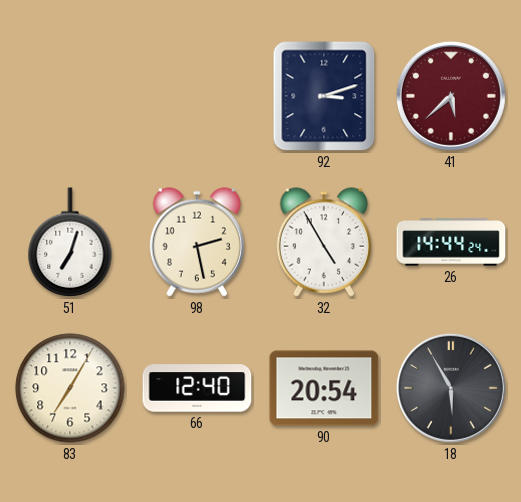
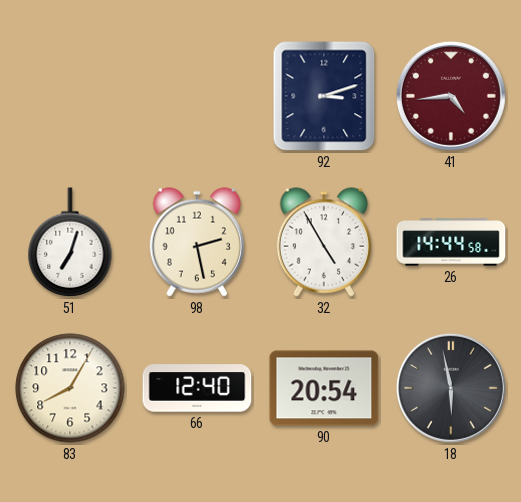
41: 5:38 -> 4:44 (451, 96)
26: 14:44:24 -> 14:44:58 (451, 242)
83: 7:05 -> 8:05 (70, 388)
18: 5:55 -> 5:58 (451, 388)
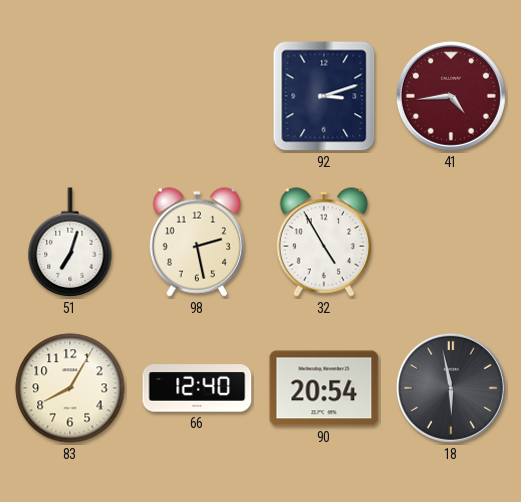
26: 14:44 -> none (451, 242)
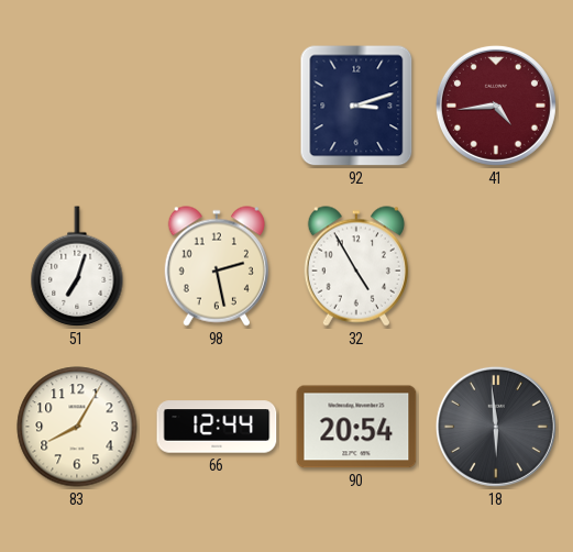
66: 12:40 -> 12:44 (217, 427)
18: 5:58 -> 5:59 (496, 427)
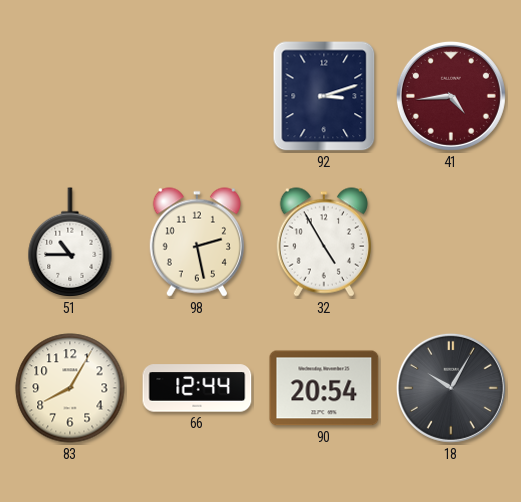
51: 7:03 -> 10:45 (70, 242)
18: 5:59 -> 10:05 (451, 388)
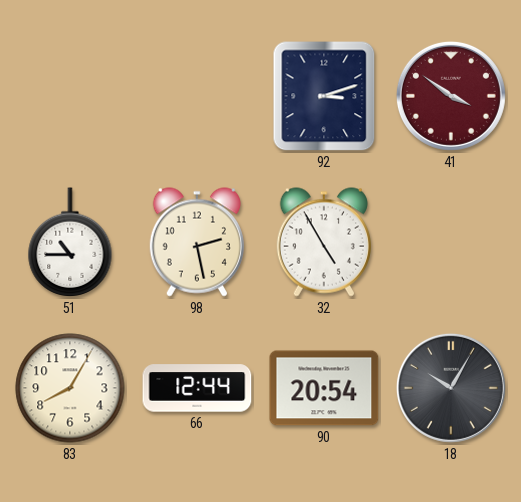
41: 4:44 -> 3:51 (451, 96)
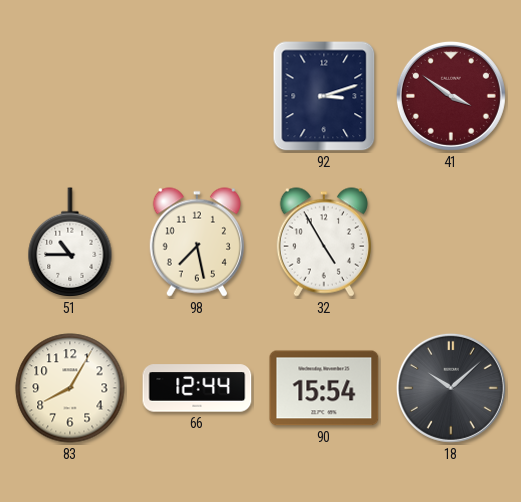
98: 2:28 -> 7:28 (197, 242)
90: 20:54 -> 15:54 (324, 388)
18: 10:05 -> 10:08 (451, 388)
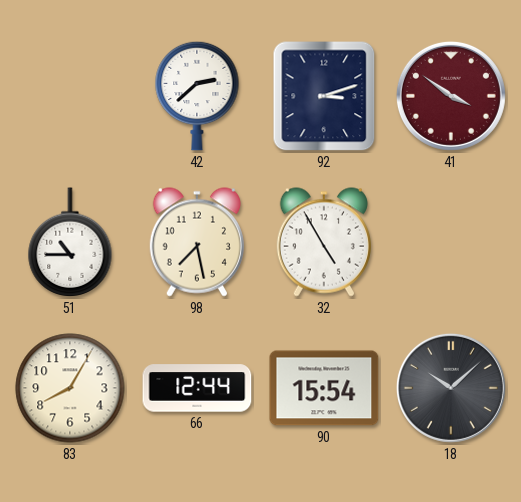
42: none -> 2:38 (197, 96)
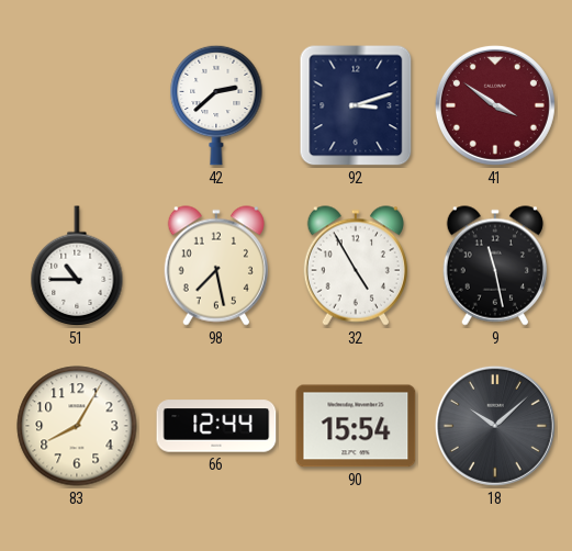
9: none -> 11:28 (495, 266)
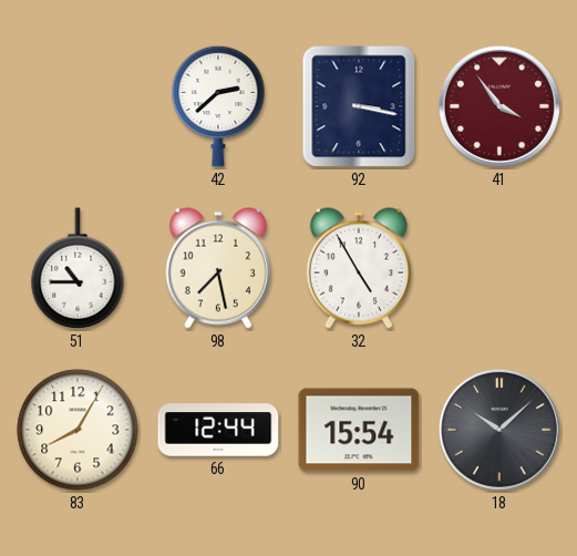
92: 3:12 -> 3:17 (359, 106)
41: 3:51 -> 3:54 (499, 106)
9: 11:28 -> none (495, 266)
